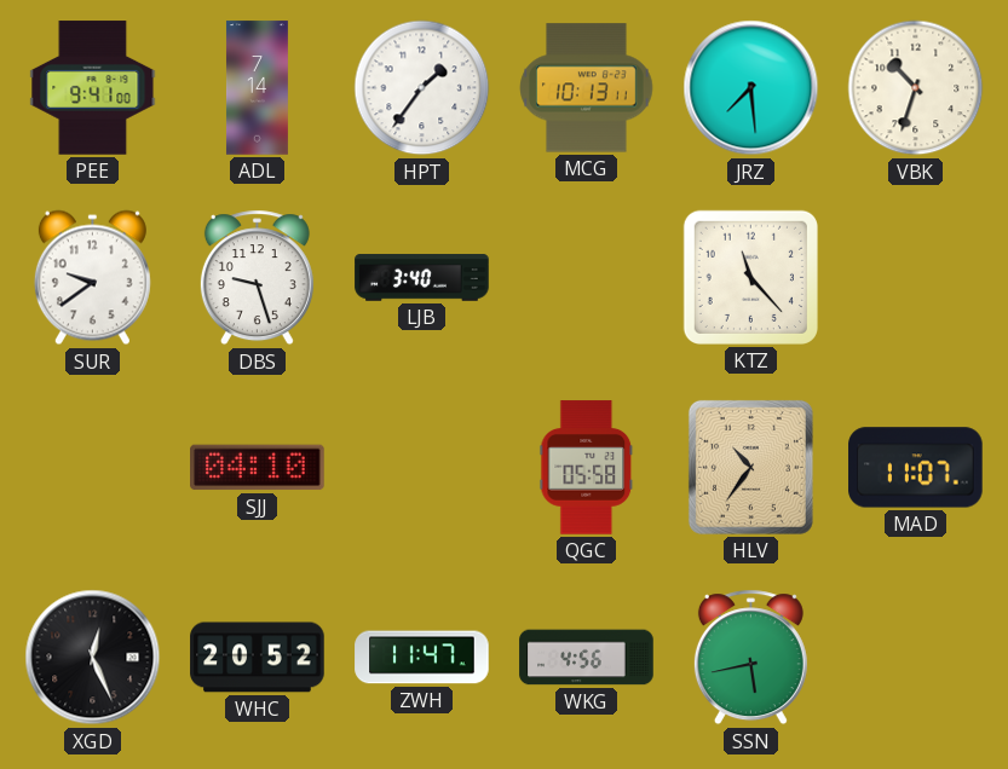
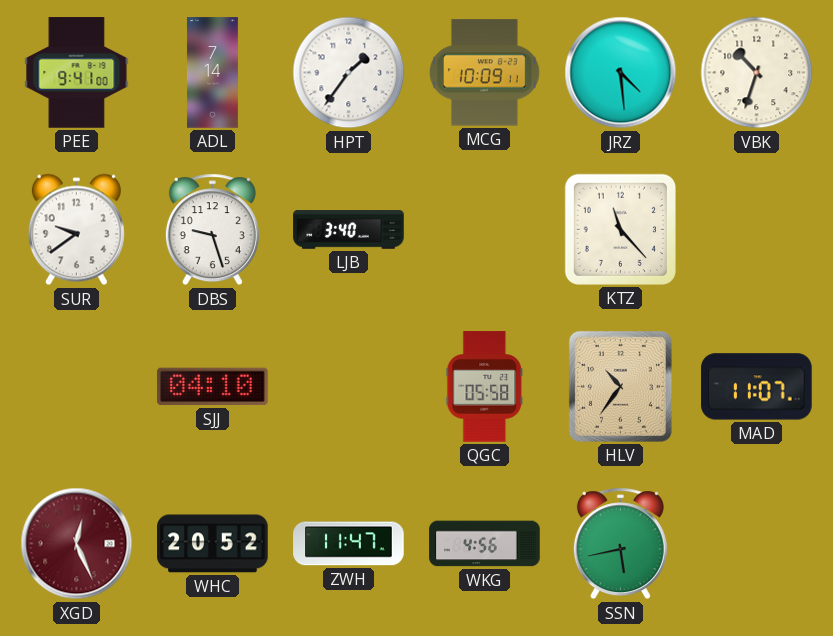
MCG: 10:13 -> 10:09 (485, 73)
JRZ: 7:29 -> 4:29 (621, 73)
XGD dial: black -> burgundy (77, 544)
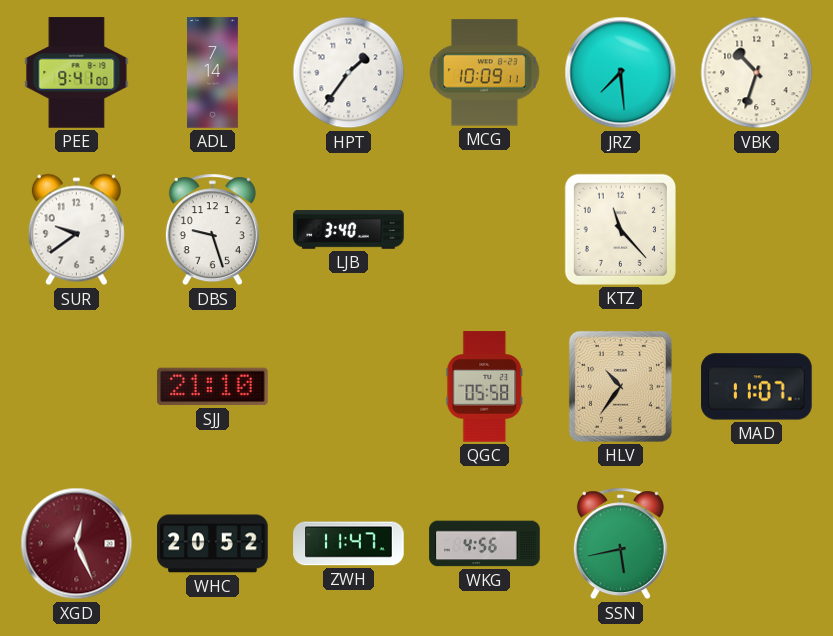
JRZ: 4:29 -> 7:29 (621, 73)
SJJ: 04:10 -> 21:10 (213, 387)
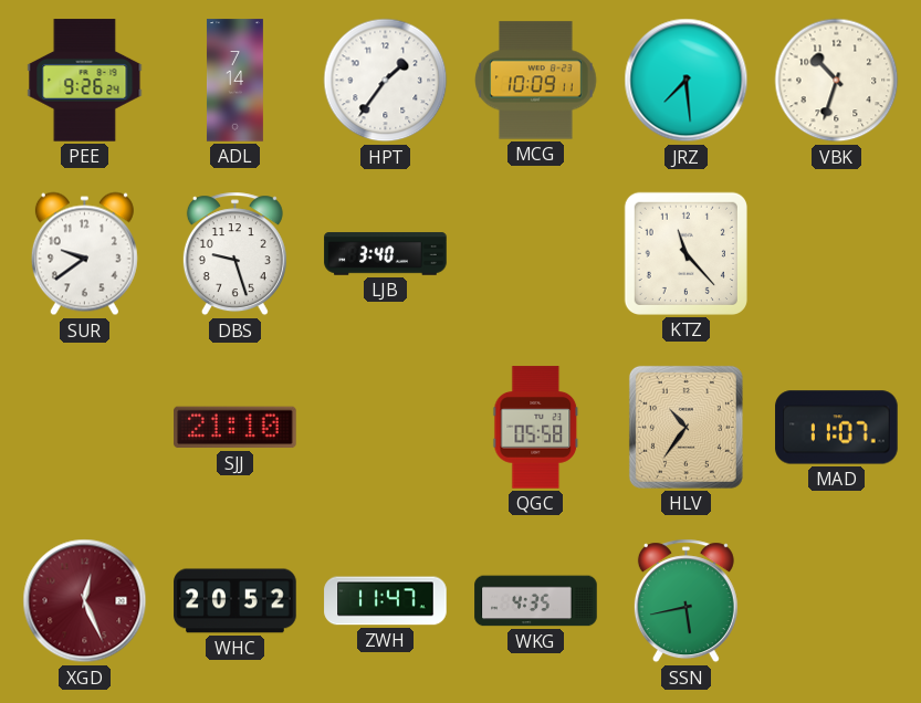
PEE: 9:41 -> 9:26 (85, 81)
WKG: 4:56 -> 4:35 (536, 601)
